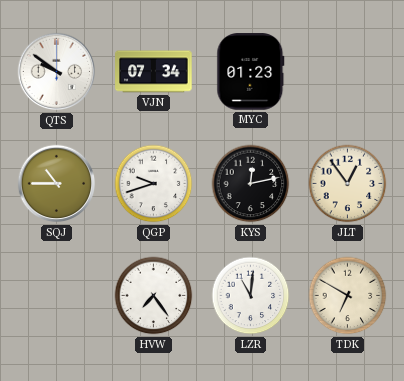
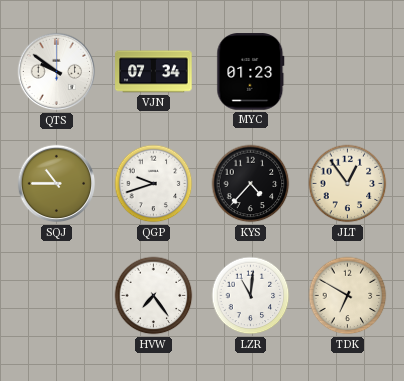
KYS: 12:13 -> 4:37 (251, 184)
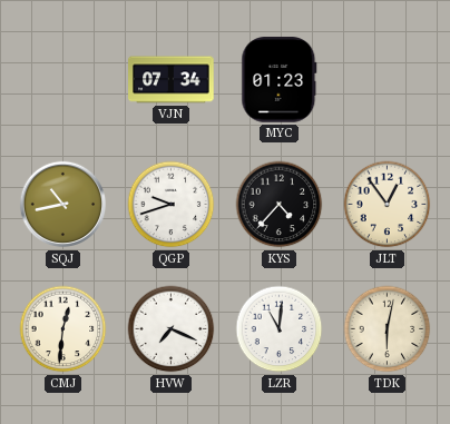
QTS: 9:51 -> none (57, 72)
SQJ: 10:45 -> 10:43 (63, 205)
CMJ: none -> 12:31 (63, 329)
HVW: 7:24 -> 7:19 (172, 329)
TDK: 6:50 -> 6:02 (388, 329)
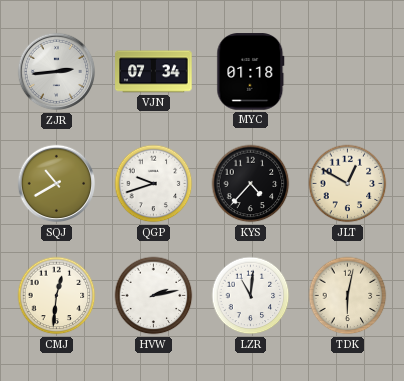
ZJR: none -> 2:44 (57, 72)
MYC: 01:23 -> 01:18 (251, 72)
SQJ: 10:43 -> 10:40 (57, 184)
JLT: 12:54 -> 12:50 (348, 184)
HVW: 7:19 -> 2:13 (154, 296)
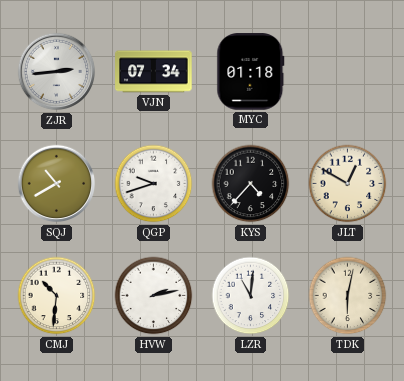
CMJ: 12:31 -> 10:31 (57, 296)
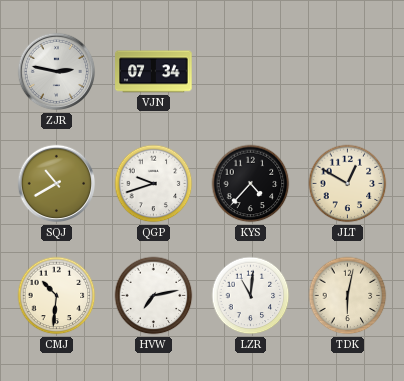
ZJR: 2:44 -> 2:47 (57, 72)
MYC: 01:18 -> none (251, 72)
HVW: 2:13 -> 7:13 (154, 296)
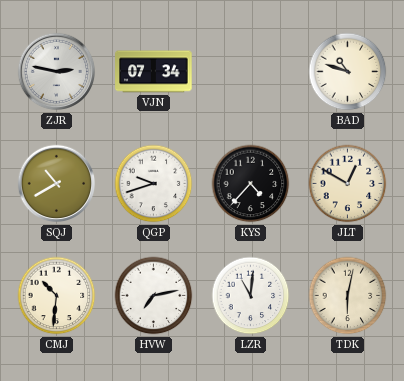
BAD: none -> 10:48 (348, 72)
